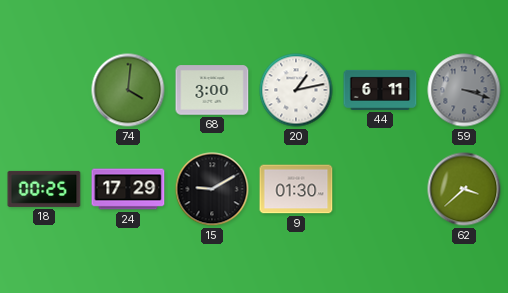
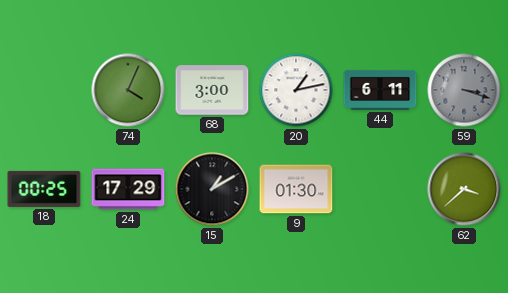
74: 4:01 -> 4:04 (128, 90)
15: 9:10 -> 1:10 (212, 189)
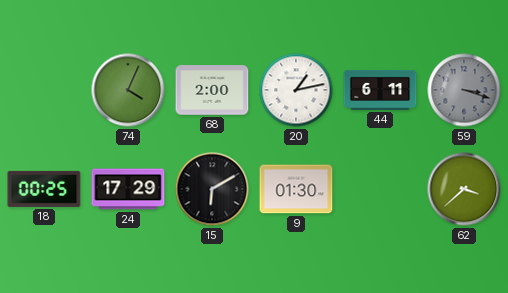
68: 3:00 -> 2:00 (212, 90)
15: 1:10 -> 6:10 (212, 189)
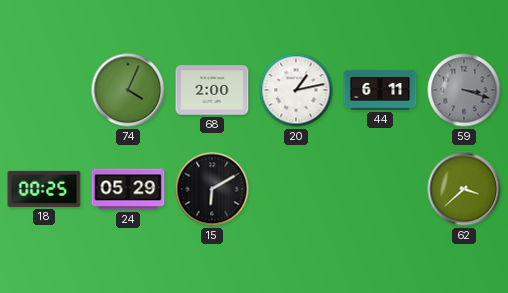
24: 17:29 -> 05:29 (128, 189)
9: 01:30 -> none (296, 189)
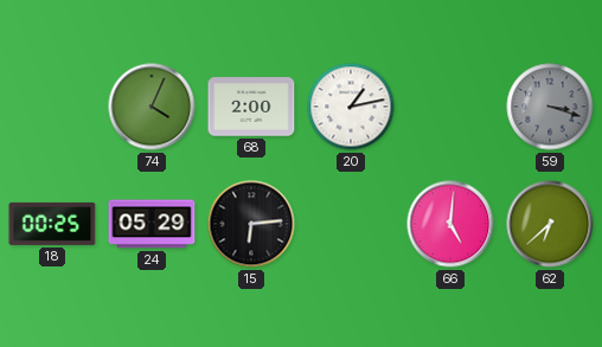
44: 6:11 -> none (380, 90)
15: 6:10 -> 6:14 (251, 224)
66: none -> 5:01 (450, 224)
62: 3:38 -> 6:38 (550, 224)
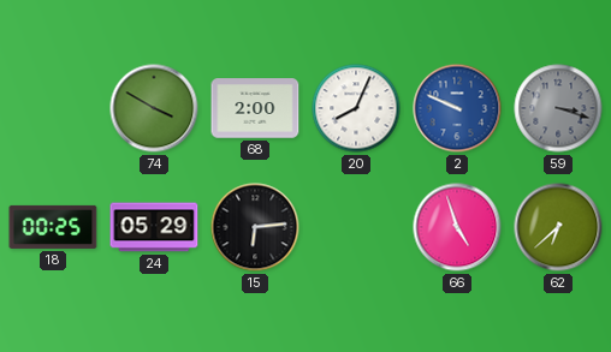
74: 4:04 -> 3:50 (154, 108)
20: 1:13 -> 8:04 (356, 108)
2: none -> 9:49 (457, 108)
66: 5:01 -> 4:57 (457, 227)
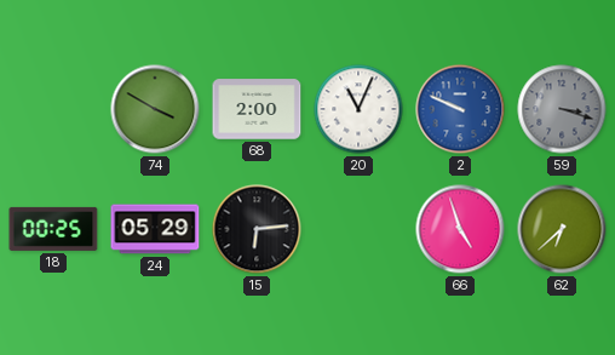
20: 8:04 -> 11:04 (358, 109)
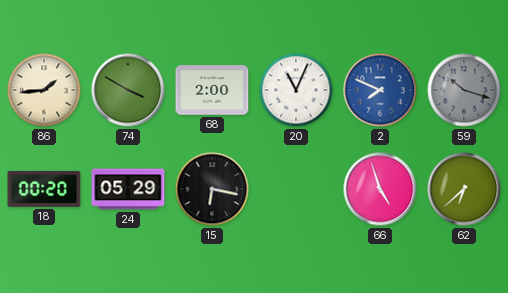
86: none -> 1:44 (44, 90)
2: 9:49 -> 7:49 (380, 90)
59: 3:18 -> 10:18 (464, 90)
18: 00:25 -> 00:20 (44, 189)
15: 6:14 -> 6:17 (212, 189)
